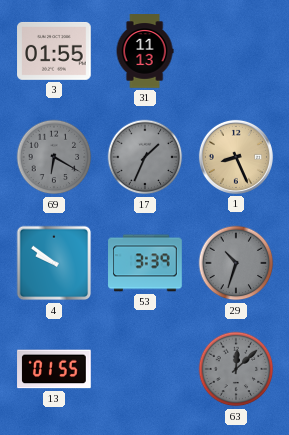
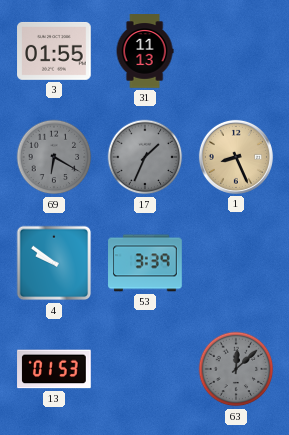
29: 10:33 -> none (236, 263)
13: 01:55 -> 01:53 (54, 369)
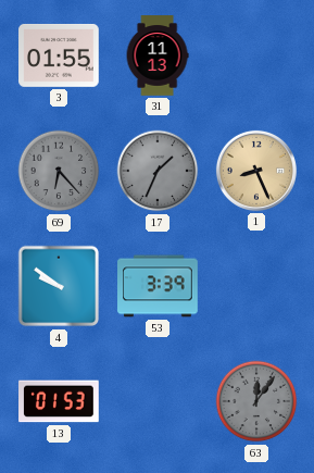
69: 6:20 -> 6:23 (59, 171)
63: 12:08 -> 12:06 (256, 401)
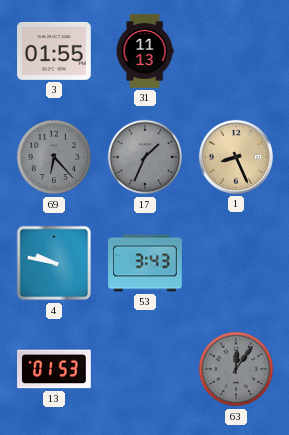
4: 9:51 -> 9:47 (54, 263)
53: 3:39 -> 3:43 (145, 263)
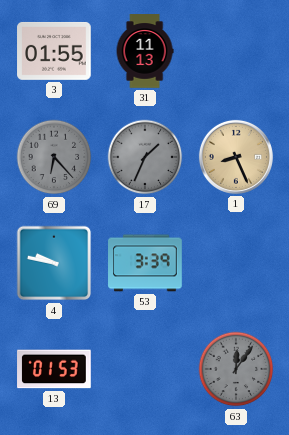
53: 3:43 -> 3:39 (145, 263)
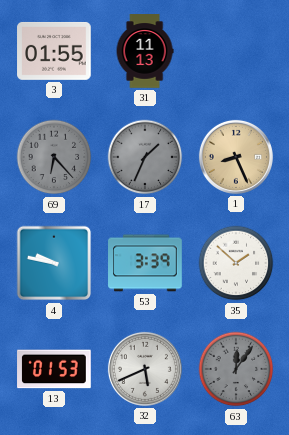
35: none -> 1:52 (236, 263)
32: none -> 5:41 (145, 369)
